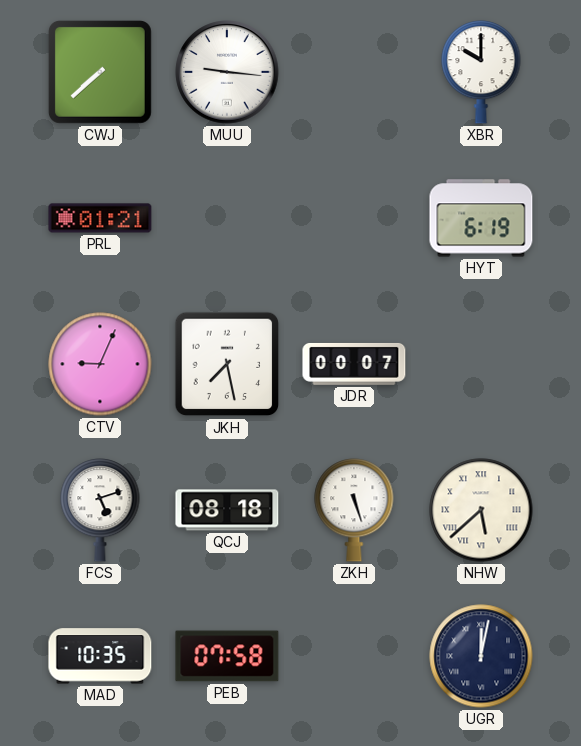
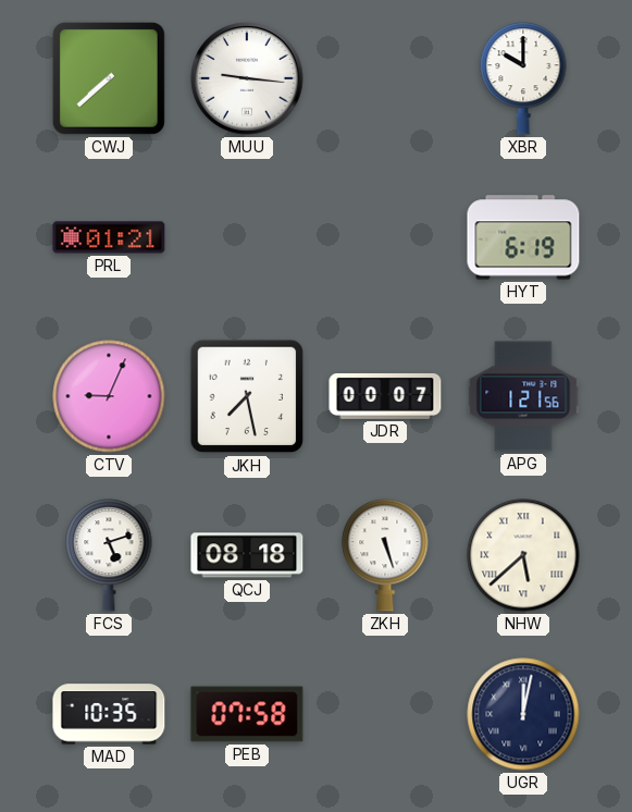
APG: none -> 1:21 (523, 396)
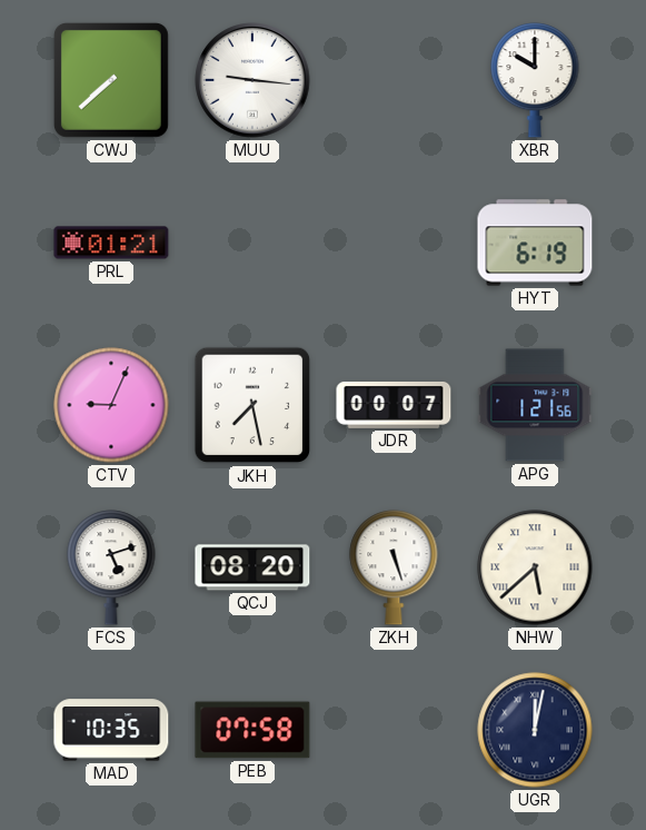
QCJ: 08:18 -> 08:20 (252, 567)
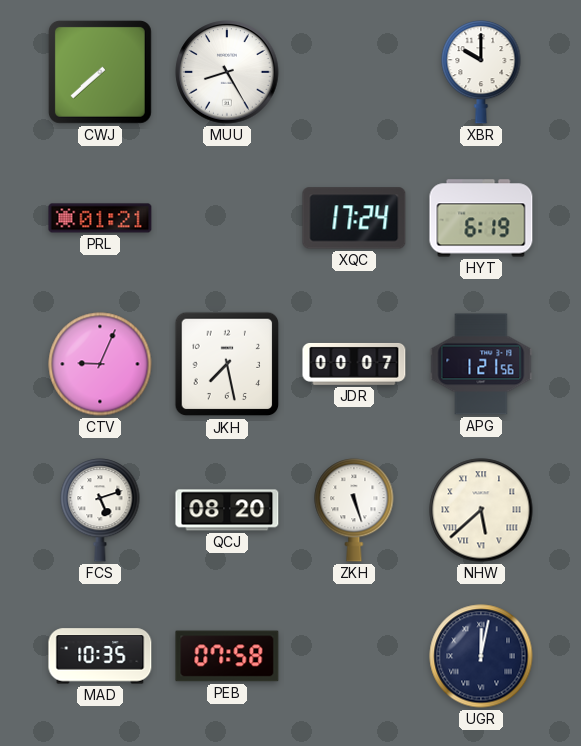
MUU: 9:16 -> 8:25 (227, 72)
XQC: none -> 17:24 (354, 218)
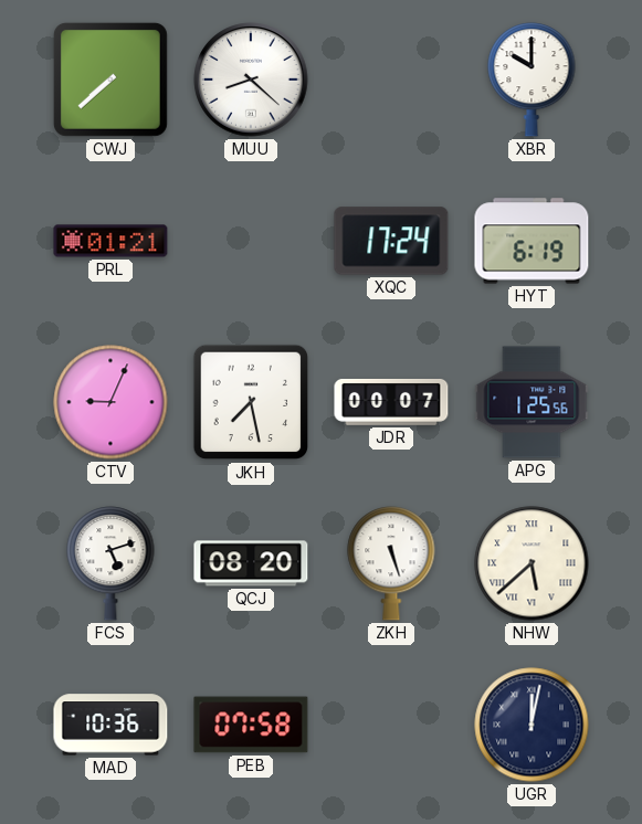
MUU: 8:25 -> 8:22 (251, 80)
APG: 1:21 -> 1:25 (532, 402)
MAD: 10:35 -> 10:36 (110, 725)
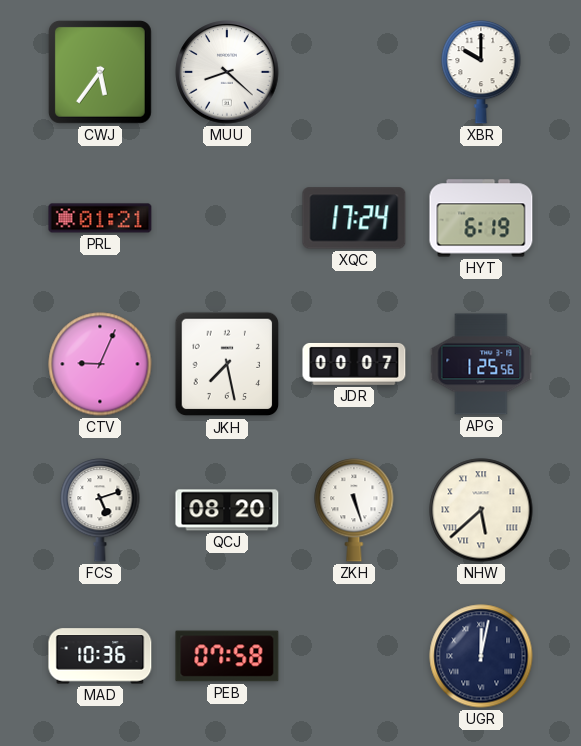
CWJ: 7:38 -> 5:36 (100, 72)
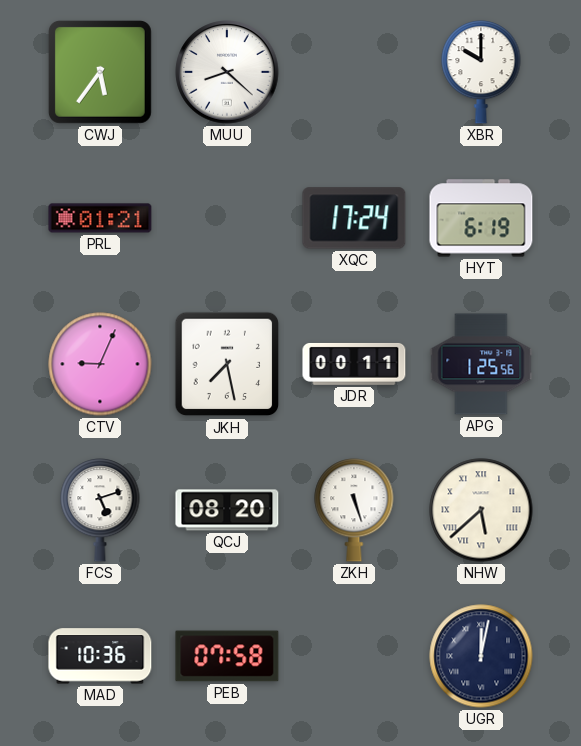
JDR: 00:07 -> 00:11 (354, 364)
